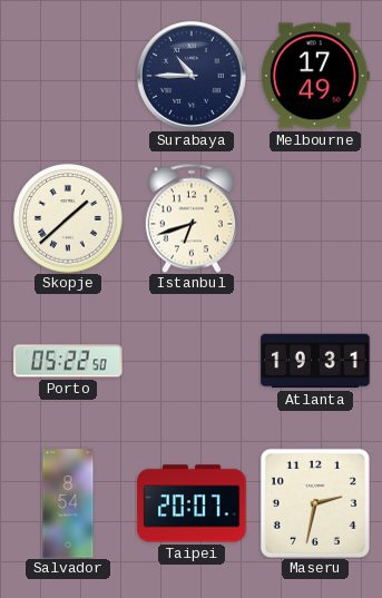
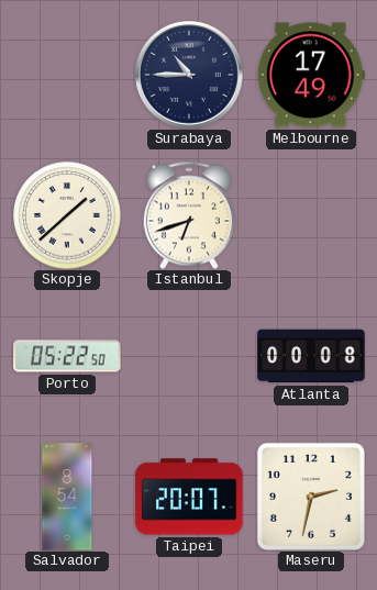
Atlanta: 19:31 -> 00:08 (311, 356)
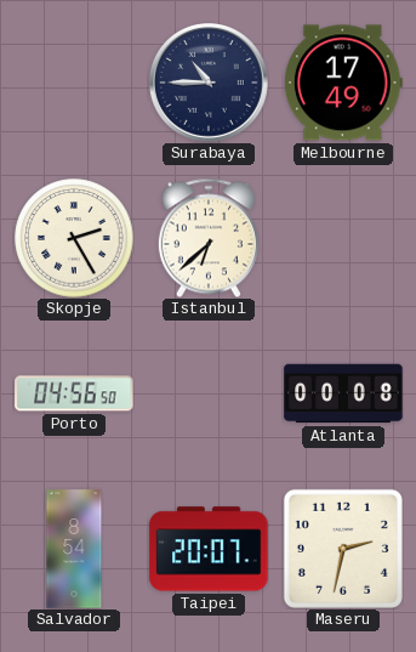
Skopje: 1:38 -> 2:25 (74, 238)
Istanbul: 6:42 -> 6:38 (209, 238)
Porto: 05:22 -> 04:56 (74, 393)
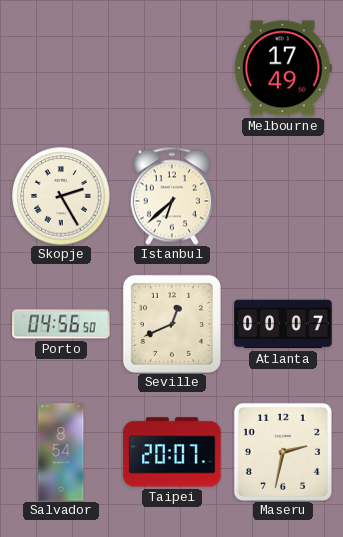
Surabaya: 10:45 -> none (210, 84)
Seville: none -> 12:41 (172, 324)
Atlanta: 00:08 -> 00:07 (283, 324)
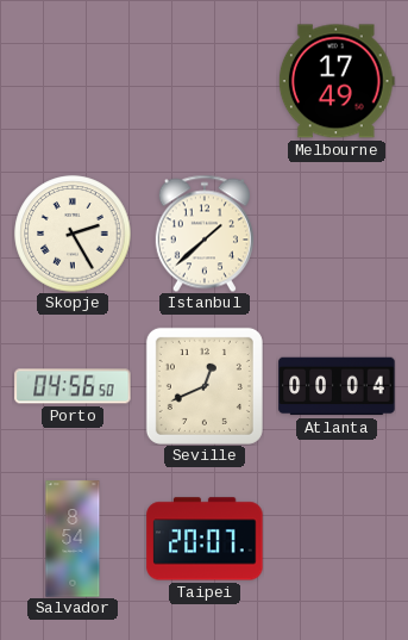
Istanbul: 6:38 -> 1:38 (205, 234)
Atlanta: 00:07 -> 00:04 (337, 386)
Maseru: 2:32 -> none (283, 452)
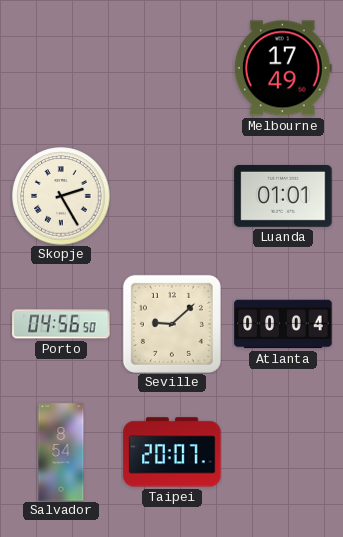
Istanbul: 1:38 -> none (205, 234)
Luanda: none -> 01:01 (283, 196)
Seville: 12:41 -> 9:08 (172, 324)
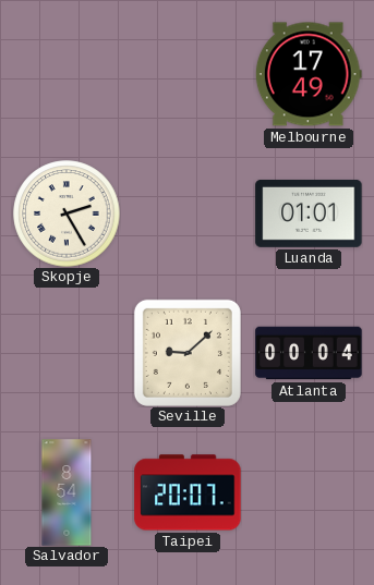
Porto: 04:56 -> none (61, 324)
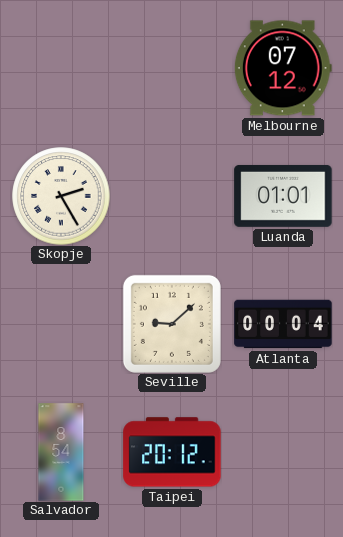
Melbourne: 17:49 -> 07:12 (283, 68)
Taipei: 20:07 -> 20:12 (172, 452)
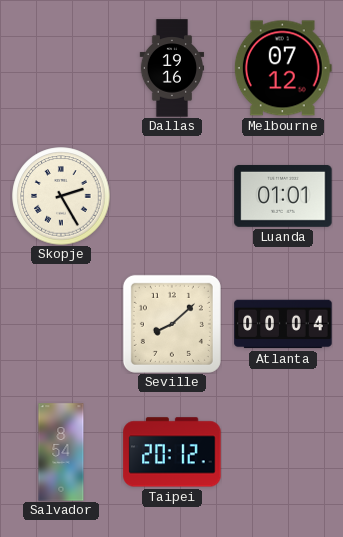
Dallas: none -> 19:16 (172, 68)
Seville: 9:08 -> 8:08 (172, 324)
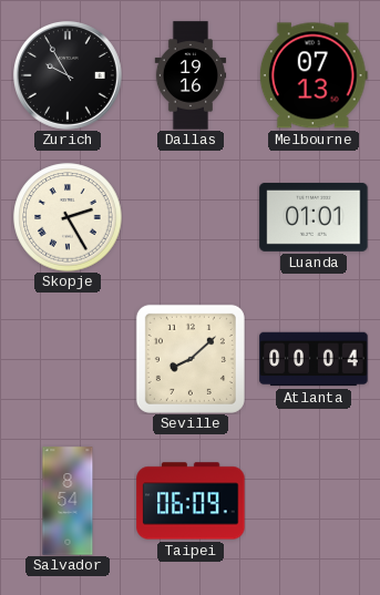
Zurich: none -> 9:55 (69, 76)
Melbourne: 07:12 -> 07:13 (314, 75)
Taipei: 20:12 -> 06:09 (191, 501)
